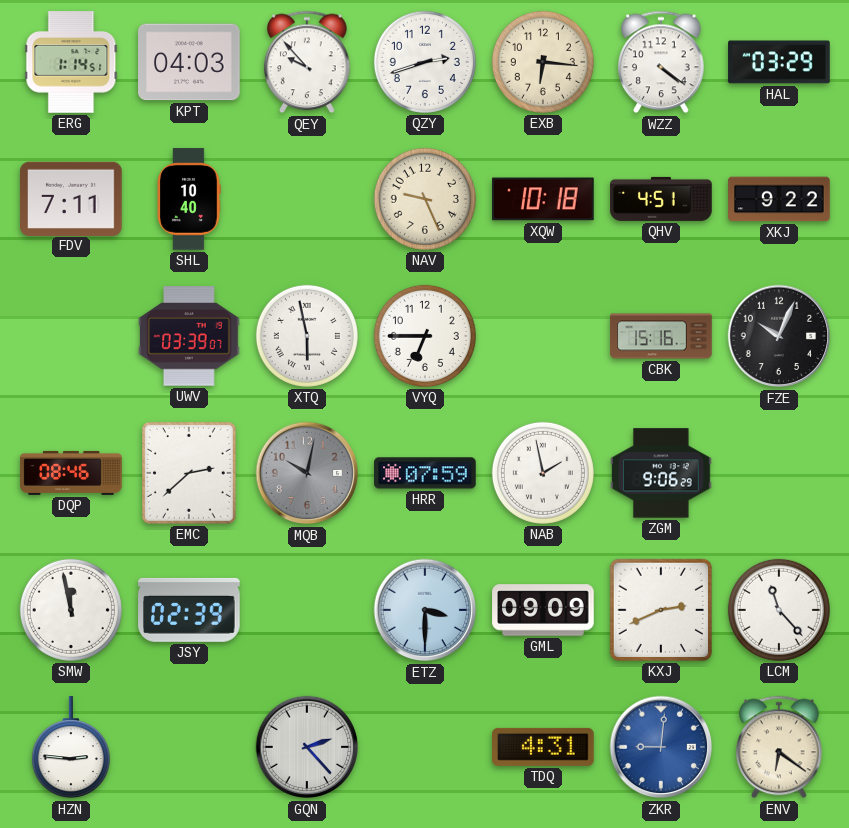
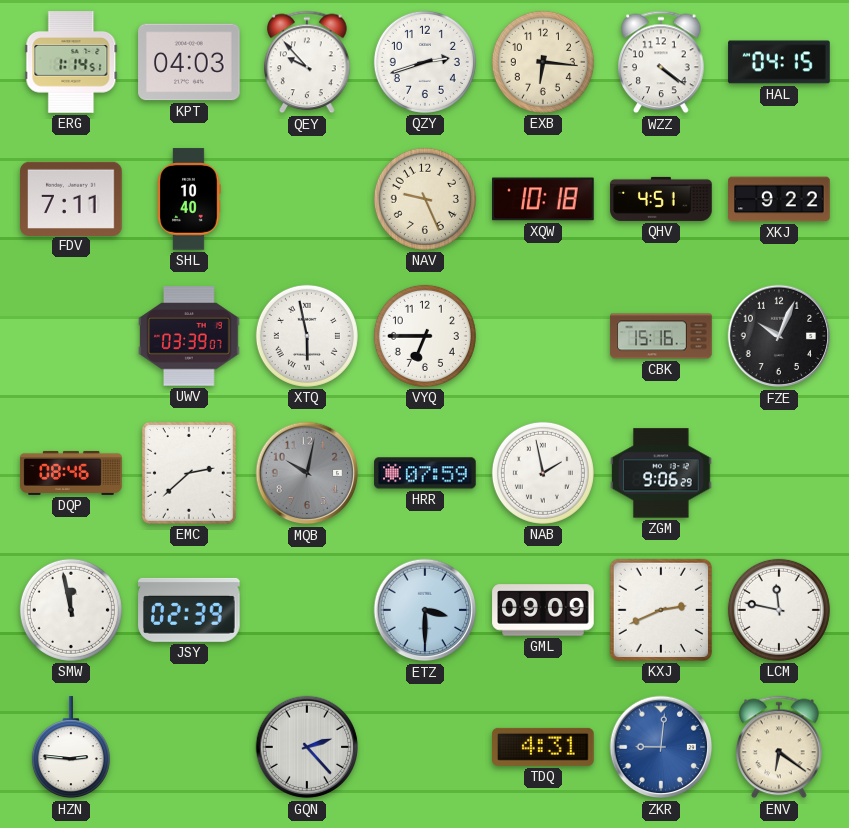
HAL: 03:29 -> 04:15 (779, 62)
LCM: 11:23 -> 11:47 (779, 610)
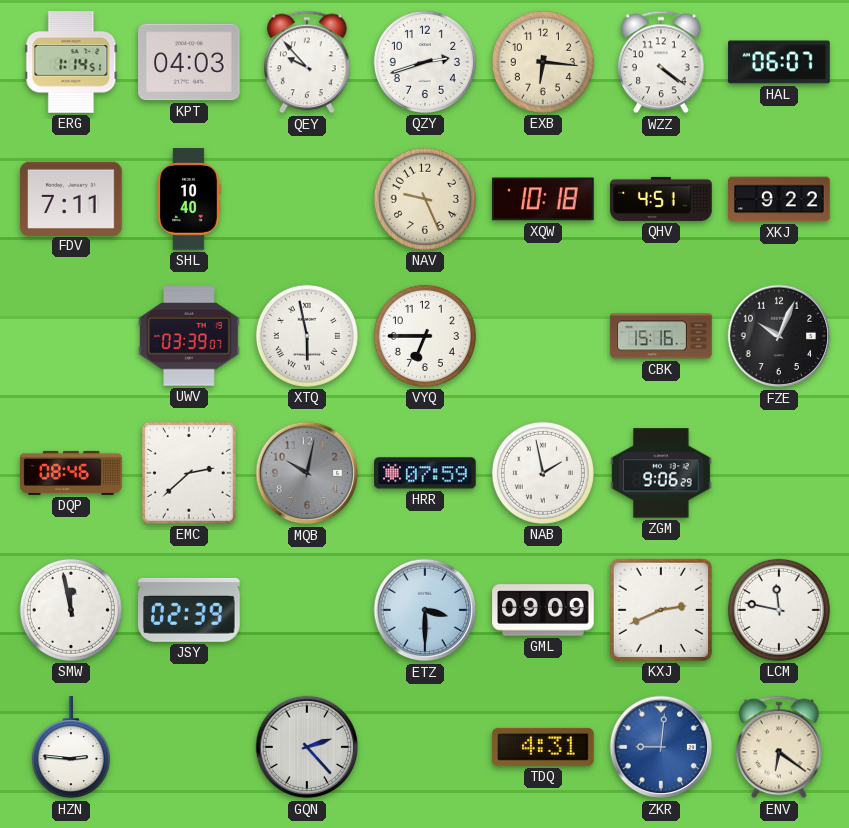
HAL: 04:15 -> 06:07 (779, 62)
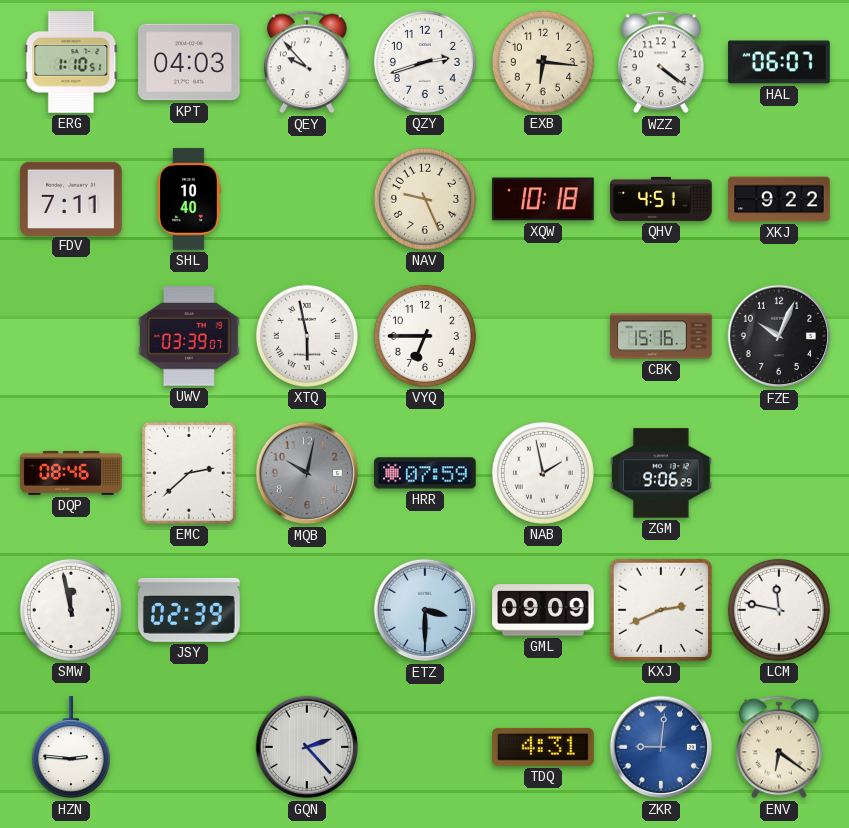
ERG: 1:14 -> 1:10 (71, 62)
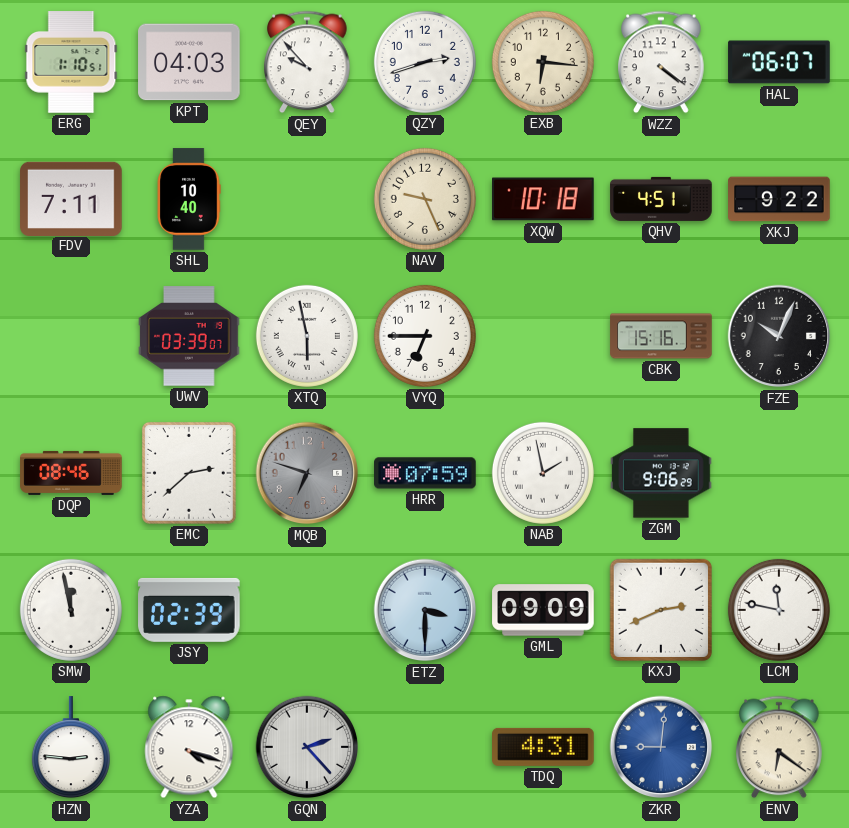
MQB: 10:02 -> 6:48 (307, 473)
YZA: none -> 4:18 (189, 747)
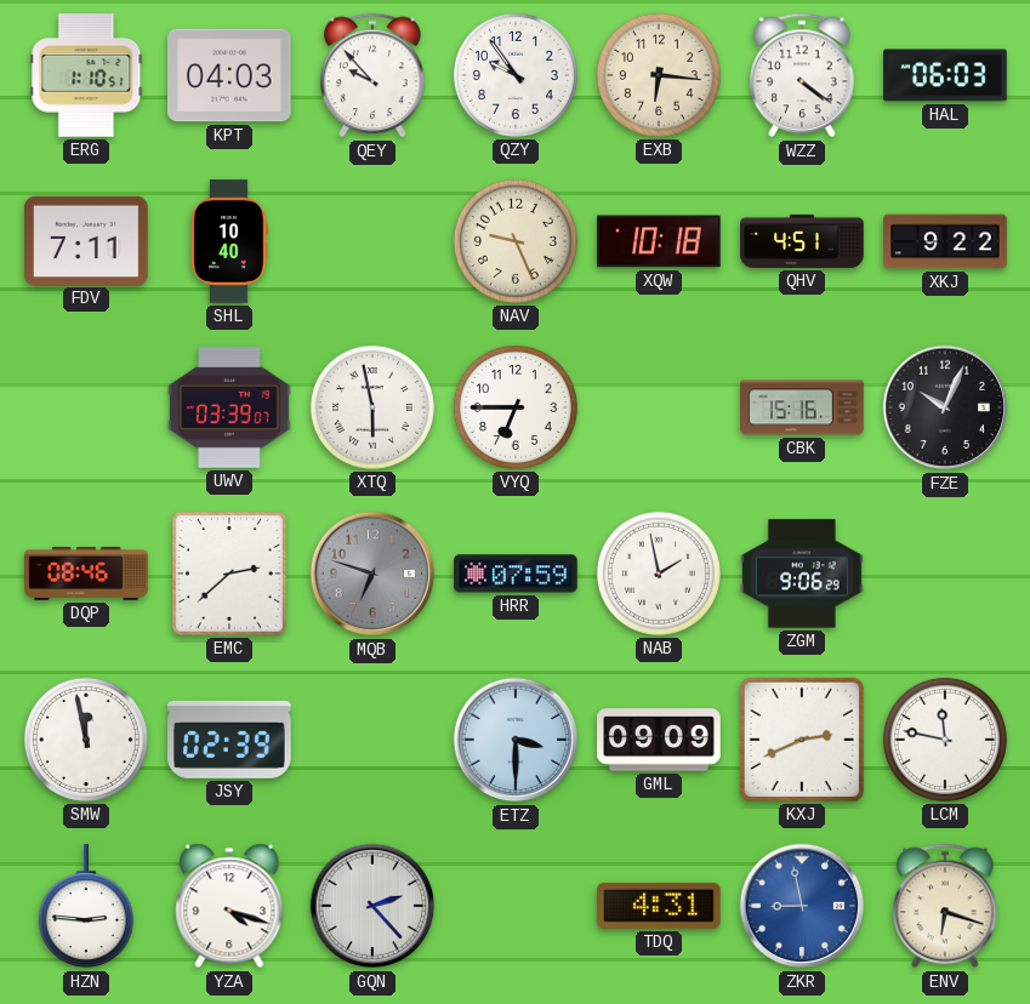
QZY: 2:42 -> 9:54 (516, 75)
HAL: 06:07 -> 06:03 (945, 75)
ZKR: 9:01 -> 8:58 (802, 906)
ENV: 6:21 -> 6:18 (945, 906)
